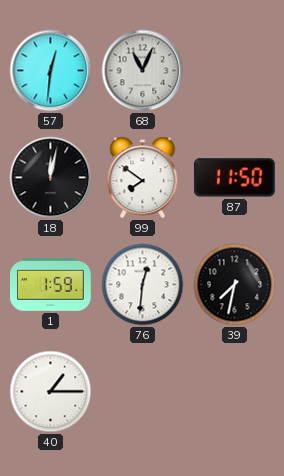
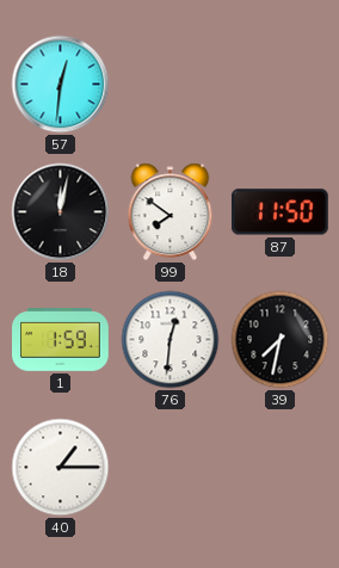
68: 11:04 -> none (143, 71)
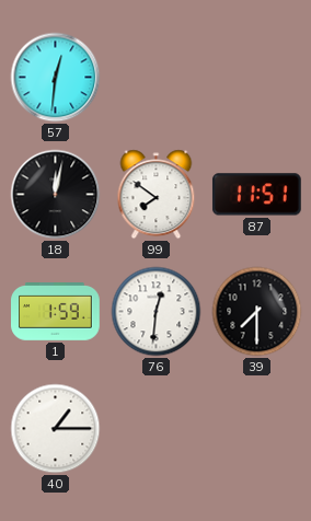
87: 11:50 -> 11:51 (256, 195)
39: 7:32 -> 7:30 (257, 312)
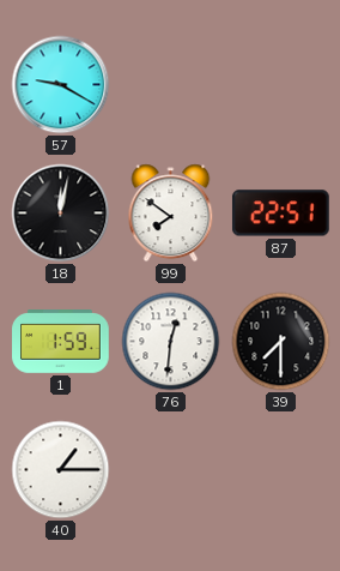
57: 12:31 -> 9:20 (61, 85)
87: 11:51 -> 22:51 (280, 214)
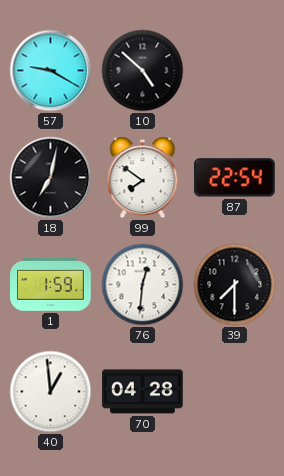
10: none -> 4:52 (143, 71)
18: 12:02 -> 7:02 (51, 178)
87: 22:51 -> 22:54 (234, 178)
40: 1:15 -> 12:59 (51, 392)
70: none -> 04:28 (143, 392)
